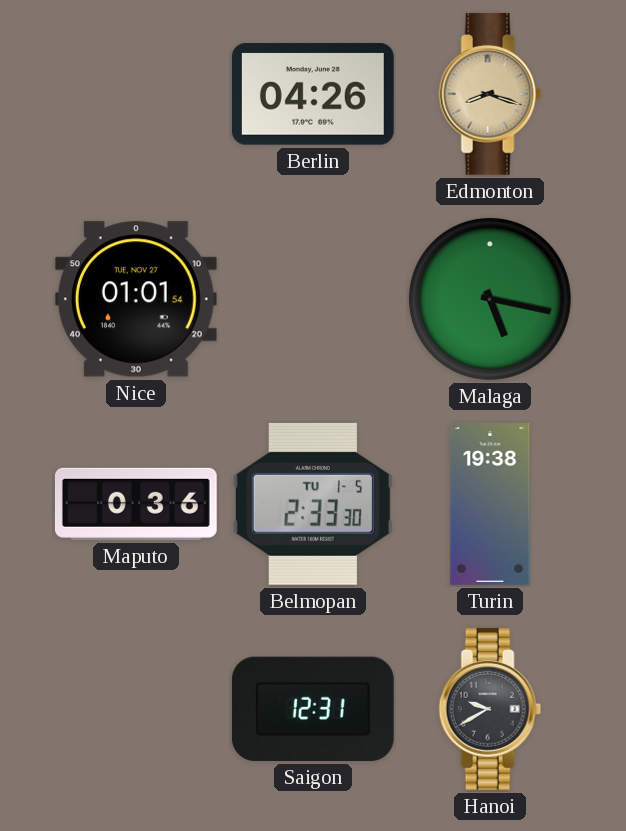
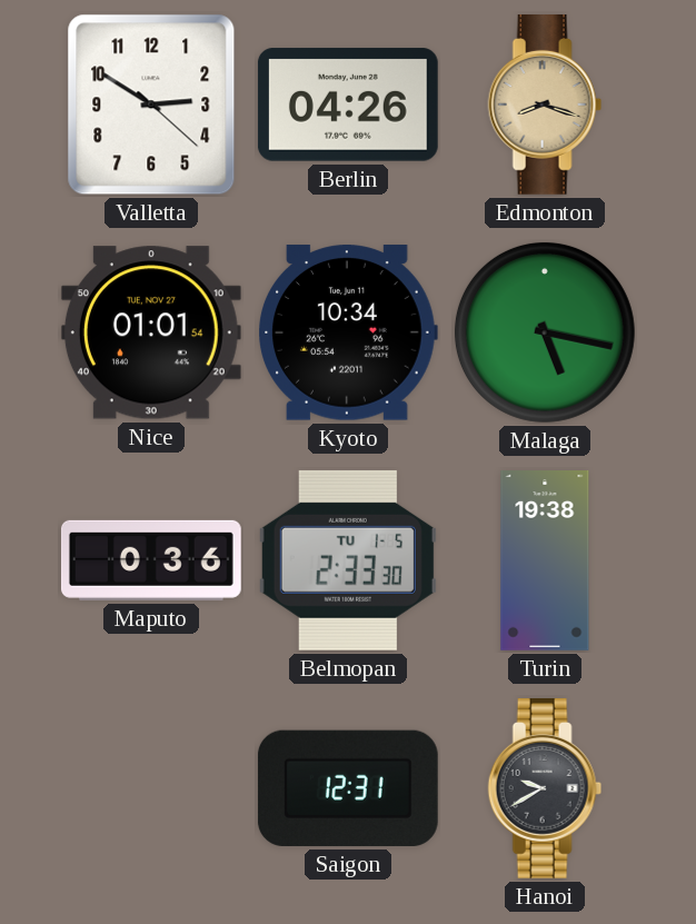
Valletta: none -> 2:50 (151, 105)
Kyoto: none -> 10:34 (348, 332)
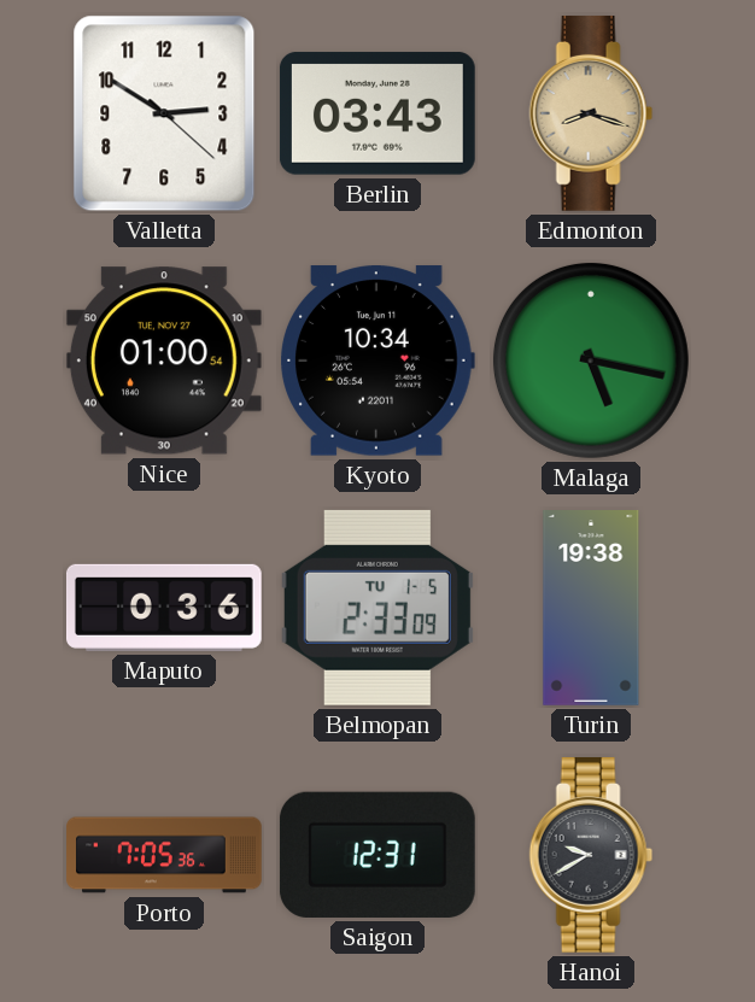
Berlin: 04:26 -> 03:43 (377, 113)
Nice: 01:01 -> 01:00 (164, 361)
Belmopan: 2:33:30 -> 2:33:09 (377, 608)
Porto: none -> 7:05 (164, 855)
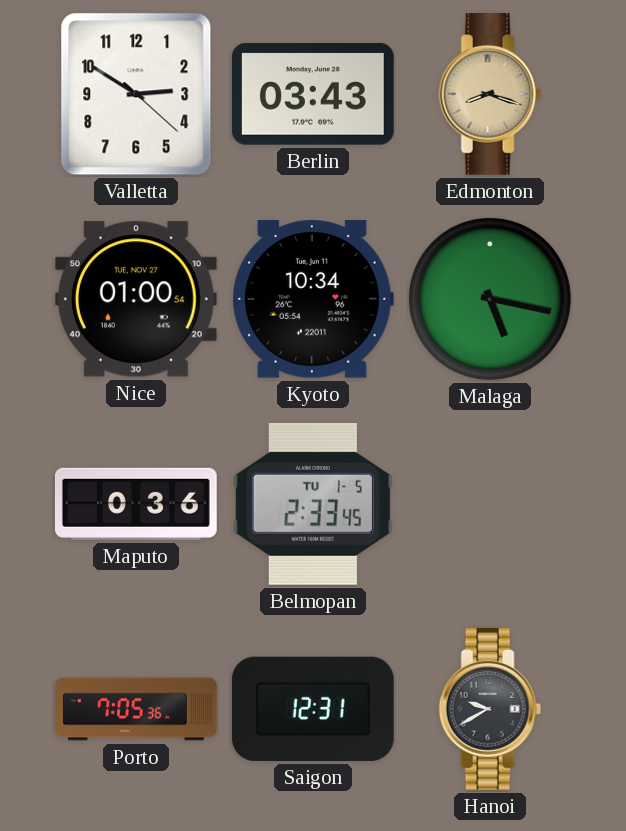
Belmopan: 2:33:09 -> 2:33:45 (313, 504)
Turin: 19:38 -> none (591, 609)
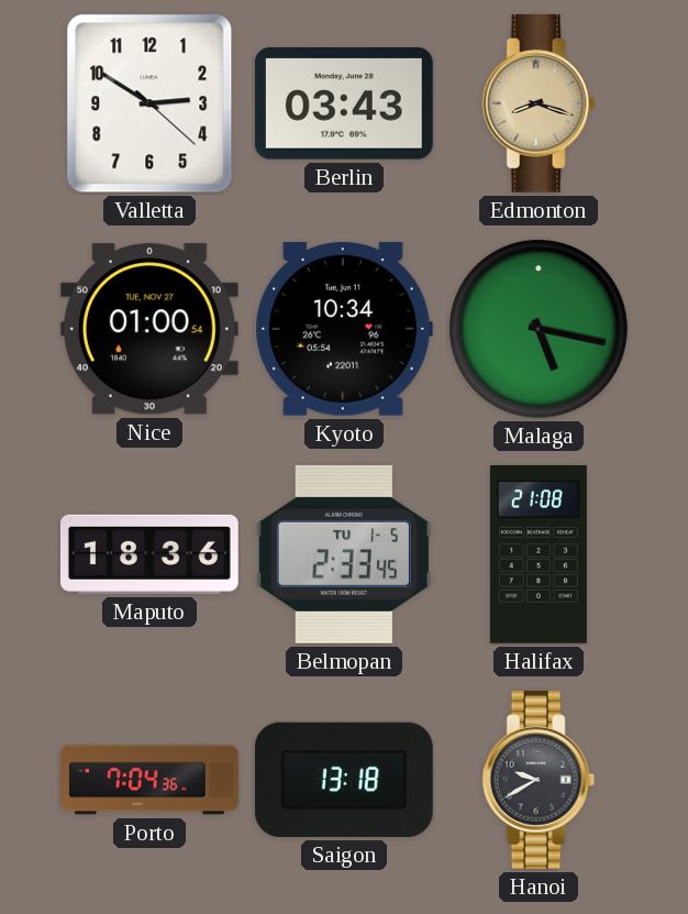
Maputo: 0:36 -> 18:36 (149, 554)
Halifax: none -> 21:08 (539, 555)
Porto: 7:05 -> 7:04 (149, 780)
Saigon: 12:31 -> 13:18 (344, 780)
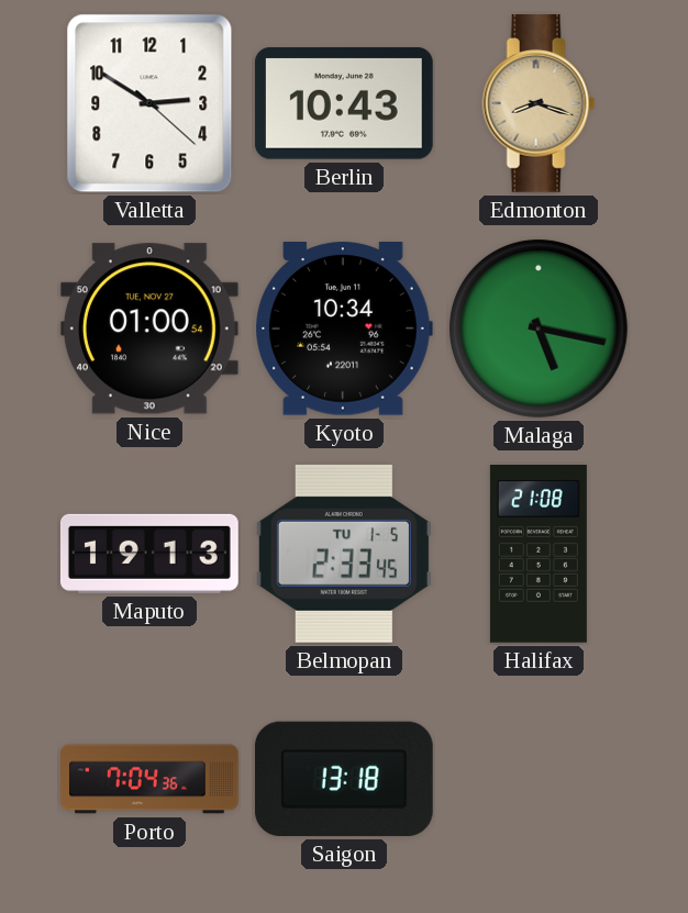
Berlin: 03:43 -> 10:43 (344, 103)
Maputo: 18:36 -> 19:13 (149, 554)
Hanoi: 9:40 -> none (539, 780)
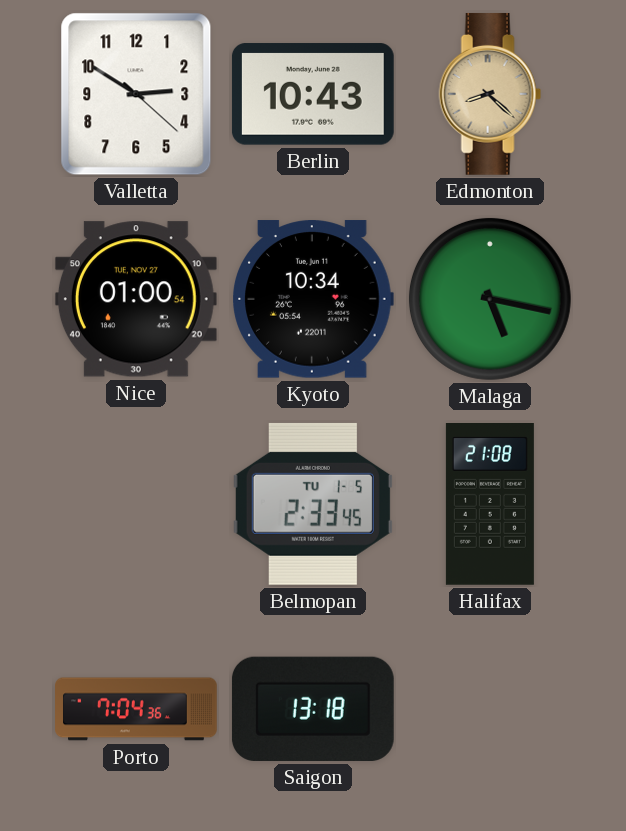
Edmonton: 8:18 -> 8:22 (490, 94)
Maputo: 19:13 -> none (149, 554)
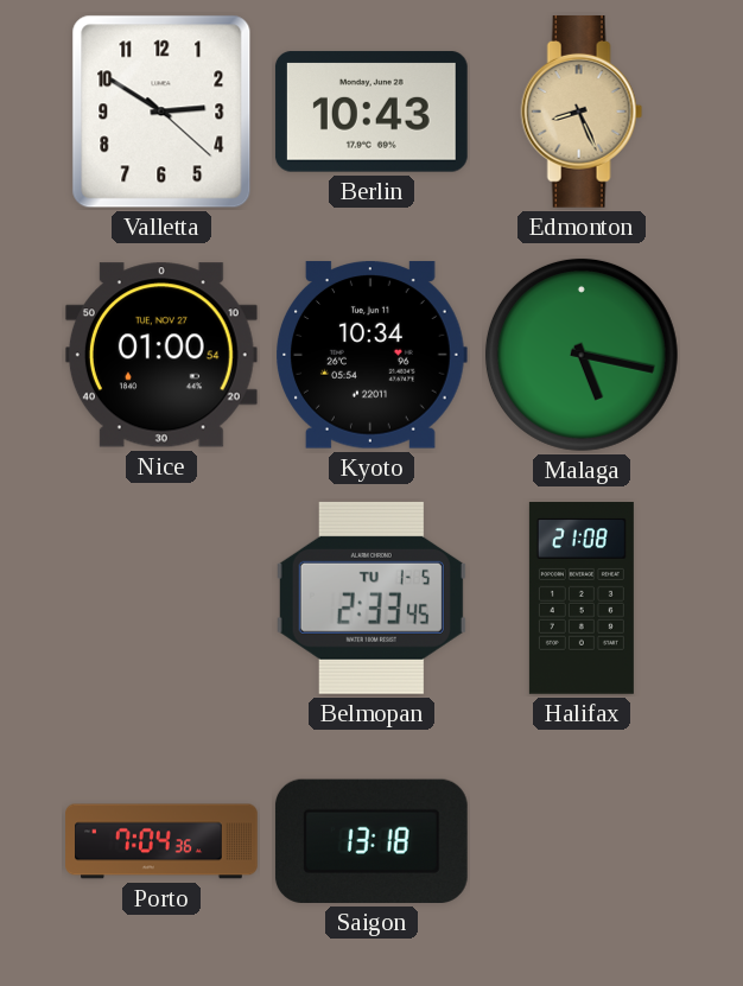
Edmonton: 8:22 -> 8:26 (582, 112)
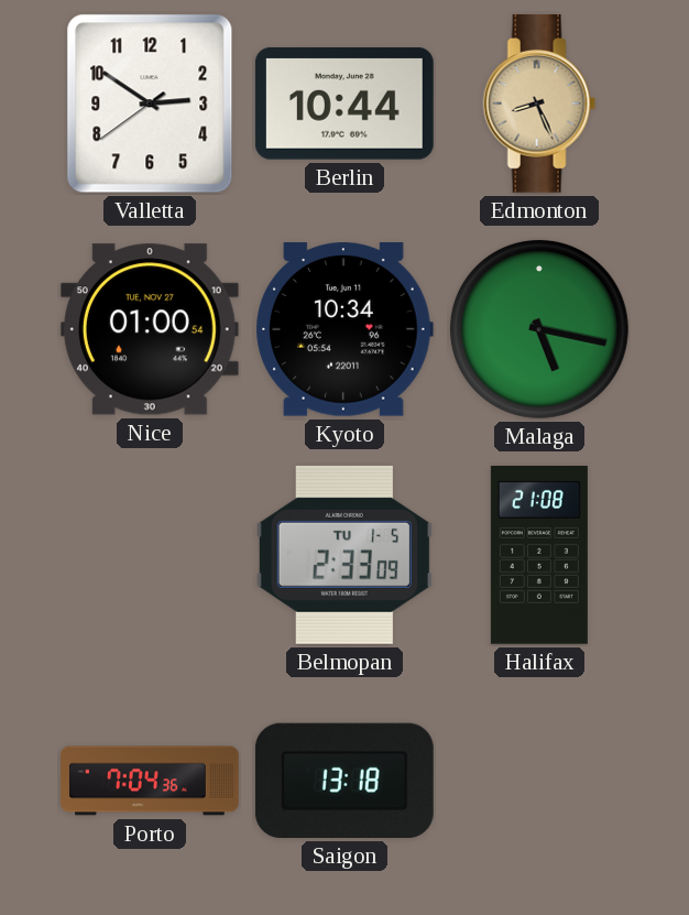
Valletta: 2:50:22 -> 2:50:39 (150, 104)
Berlin: 10:43 -> 10:44 (344, 104)
Belmopan: 2:33:45 -> 2:33:09 (344, 555)
